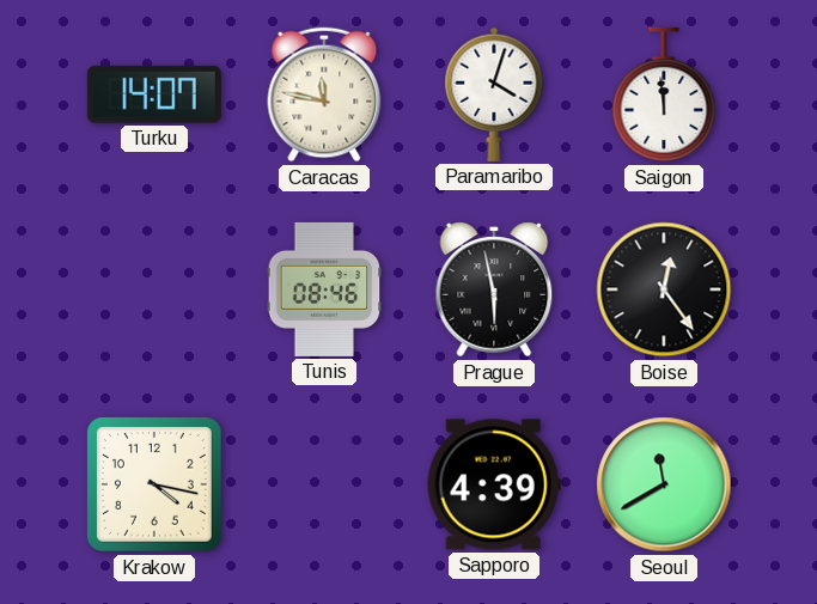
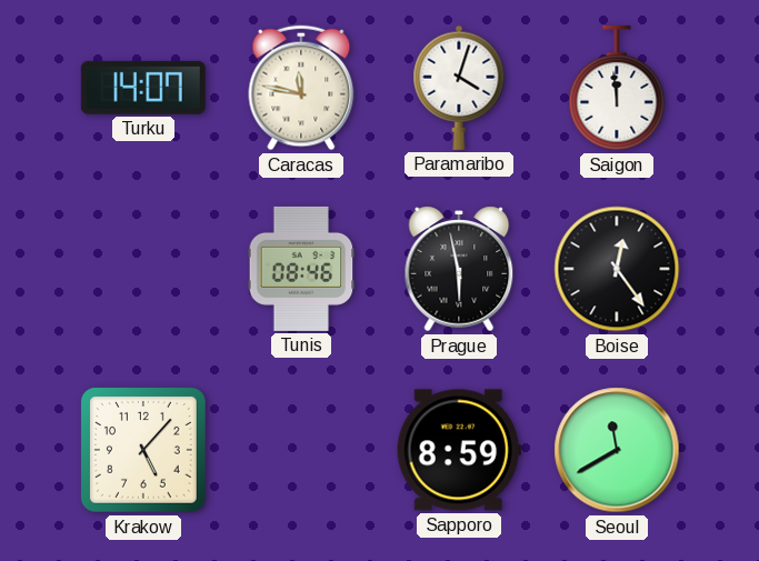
Krakow: 4:17 -> 5:07 (143, 450)
Sapporo: 4:39 -> 8:59 (459, 450)
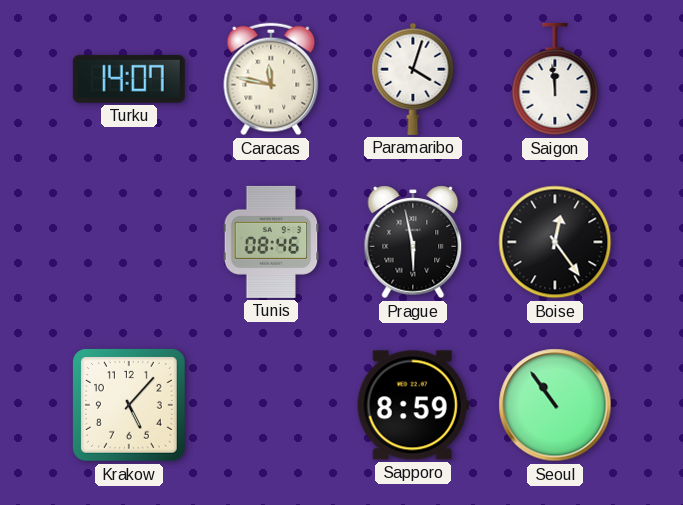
Seoul: 11:40 -> 10:54 (555, 405)
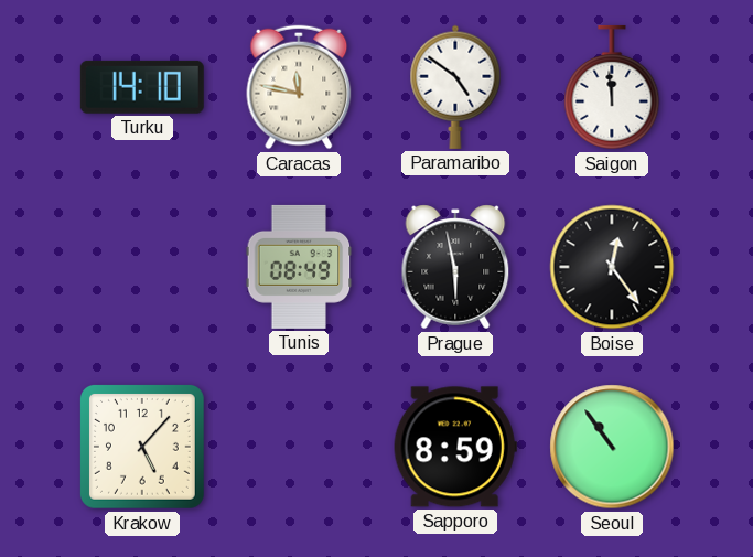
Turku: 14:07 -> 14:10 (142, 87)
Paramaribo: 4:03 -> 4:51 (455, 87)
Tunis: 08:46 -> 08:49 (299, 267)
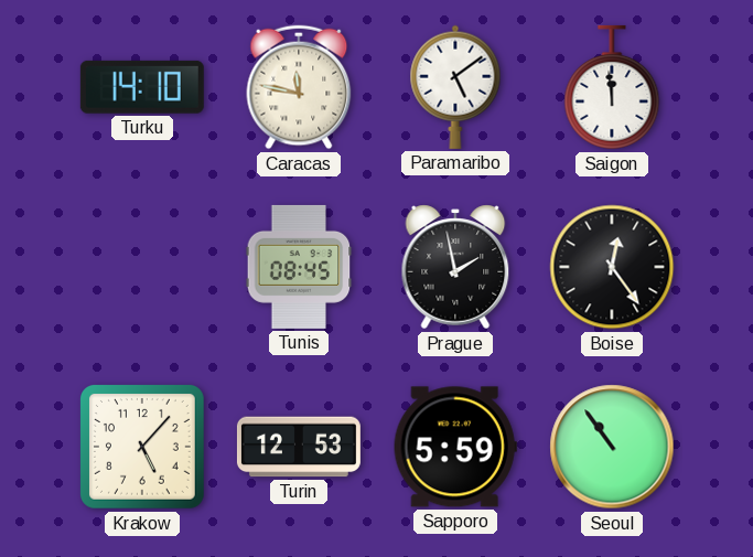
Paramaribo: 4:51 -> 5:09 (455, 87)
Tunis: 08:49 -> 08:45 (299, 267)
Prague: 5:58 -> 1:58 (455, 267)
Turin: none -> 12:53 (299, 447)
Sapporo: 8:59 -> 5:59 (455, 447)
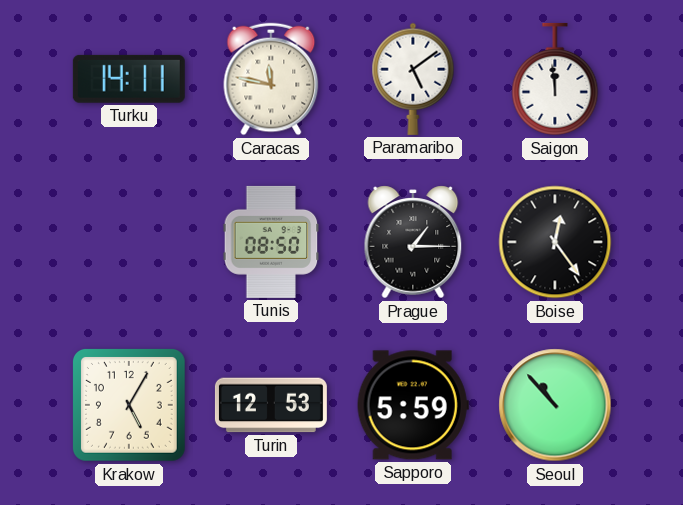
Turku: 14:10 -> 14:11 (129, 79)
Tunis: 08:45 -> 08:50 (271, 242)
Prague: 1:58 -> 1:15 (413, 242)
Krakow: 5:07 -> 5:05 (129, 405)
Seoul: 10:54 -> 10:53 (555, 405)
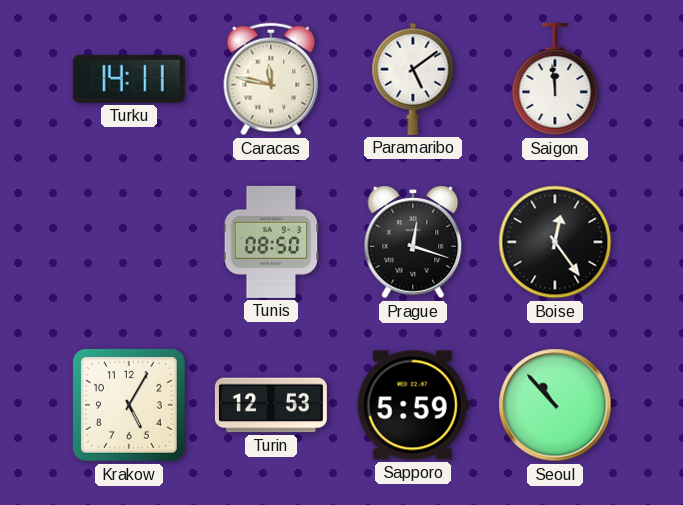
Prague: 1:15 -> 12:18 (413, 242)
